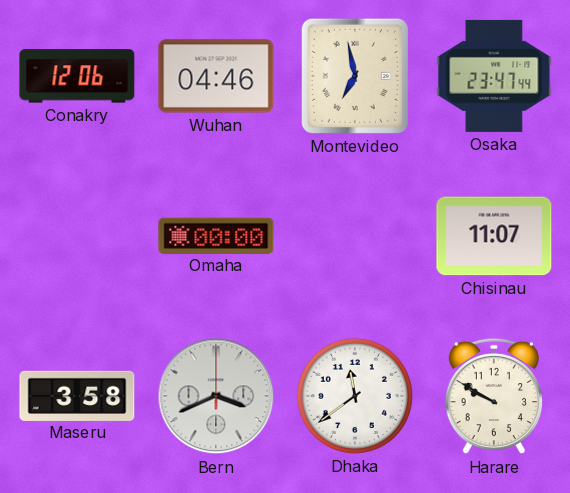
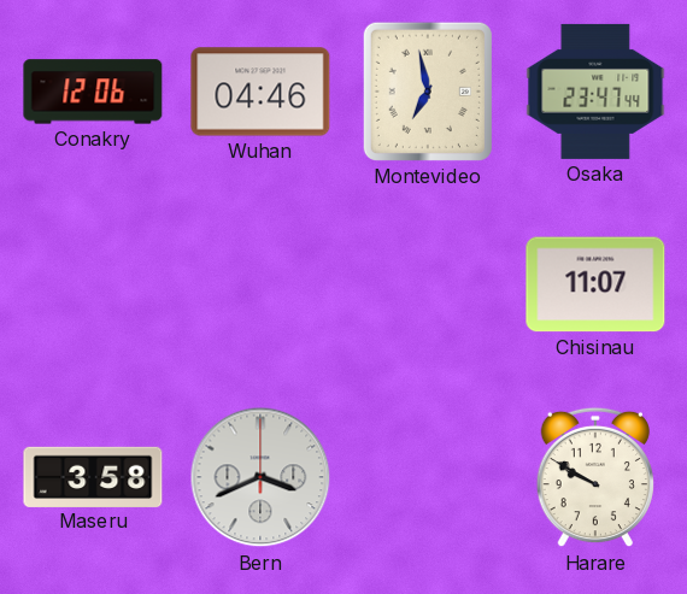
Omaha: 00:00 -> none (216, 235)
Dhaka: 11:39 -> none (355, 396)
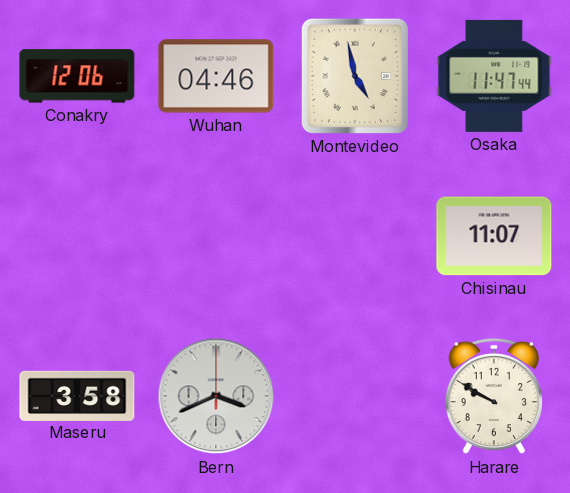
Montevideo: 6:58 -> 4:58 (355, 76)
Osaka: 23:47 -> 11:47 (494, 76)
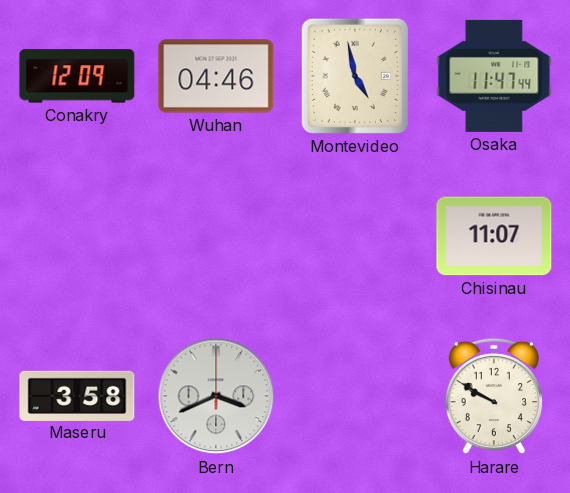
Conakry: 12:06 -> 12:09 (77, 76)
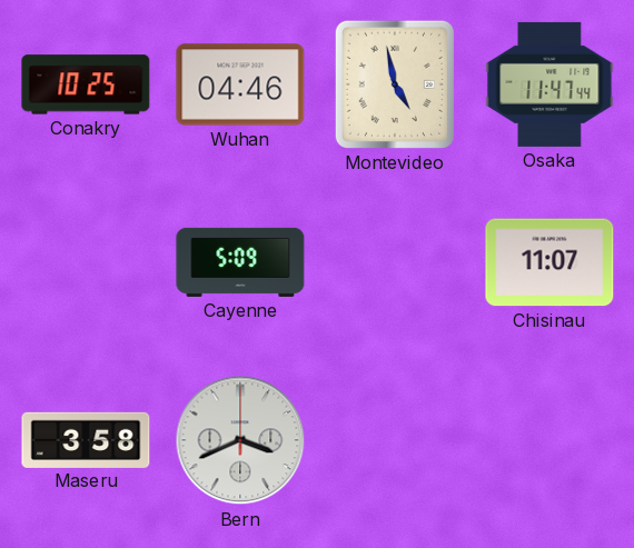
Conakry: 12:09 -> 10:25 (86, 84)
Cayenne: none -> 5:09 (240, 262)
Harare: 9:50 -> none (494, 396)
